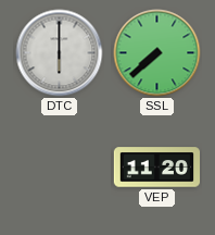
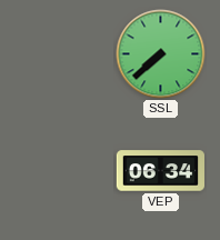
DTC: 6:00 -> none (60, 53)
VEP: 11:20 -> 06:34 (160, 171)
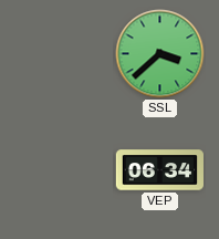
SSL: 7:38 -> 3:38 (160, 54)
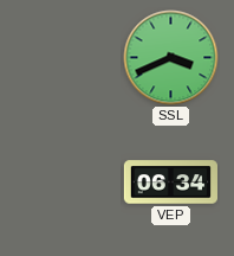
SSL: 3:38 -> 3:41 (171, 58)
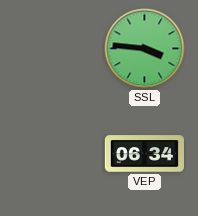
SSL: 3:41 -> 3:46 (145, 49)
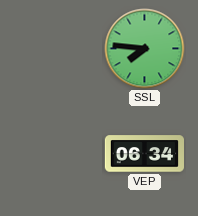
SSL: 3:46 -> 7:46 (145, 49)
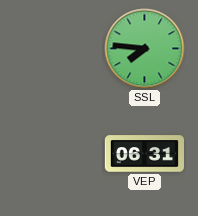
VEP: 06:34 -> 06:31 (144, 154)
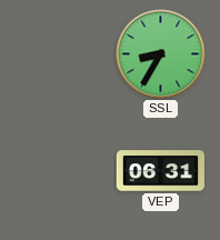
SSL: 7:46 -> 8:35 (161, 54)
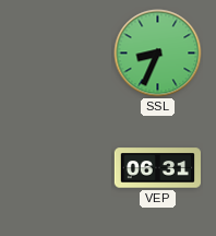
SSL: 8:35 -> 8:34 (158, 54)
